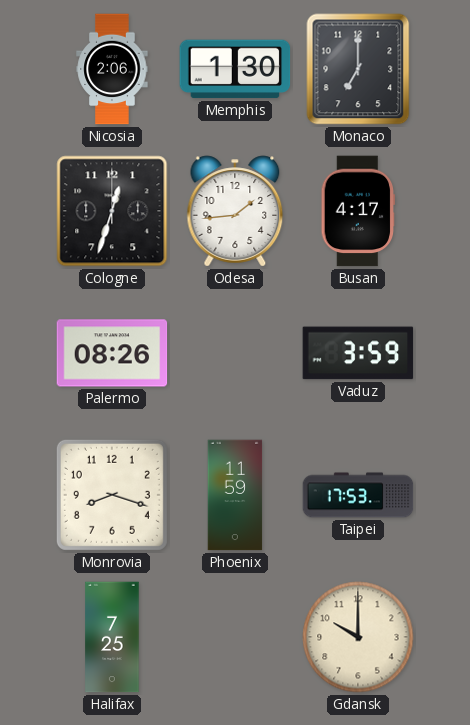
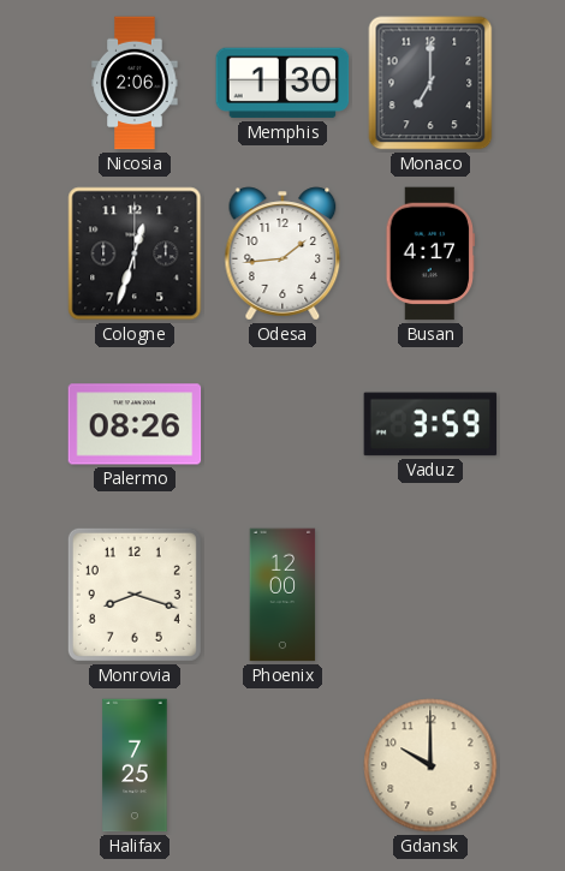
Phoenix: 11:59 -> 12:00 (282, 595)
Taipei: 17:53 -> none (358, 495)
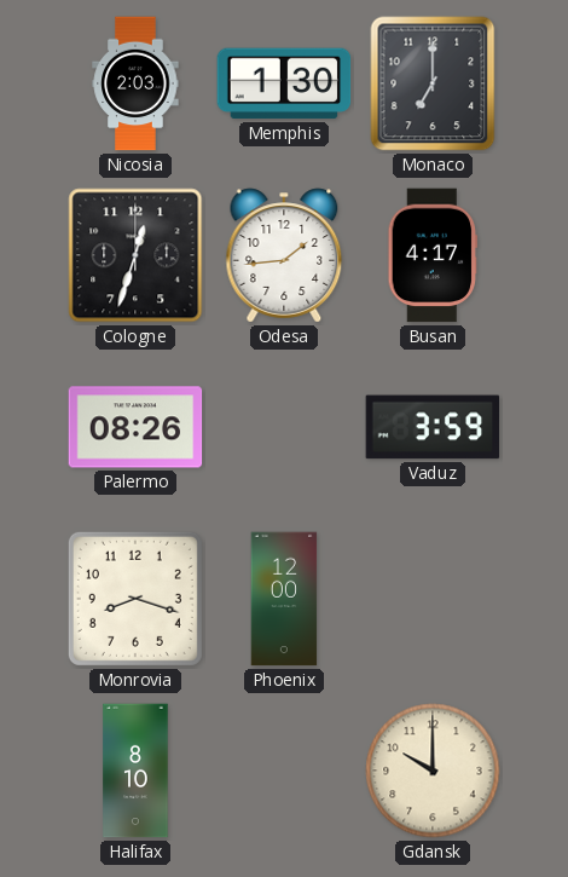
Nicosia: 2:06 -> 2:03 (135, 83)
Halifax: 7:25 -> 8:10 (135, 771)
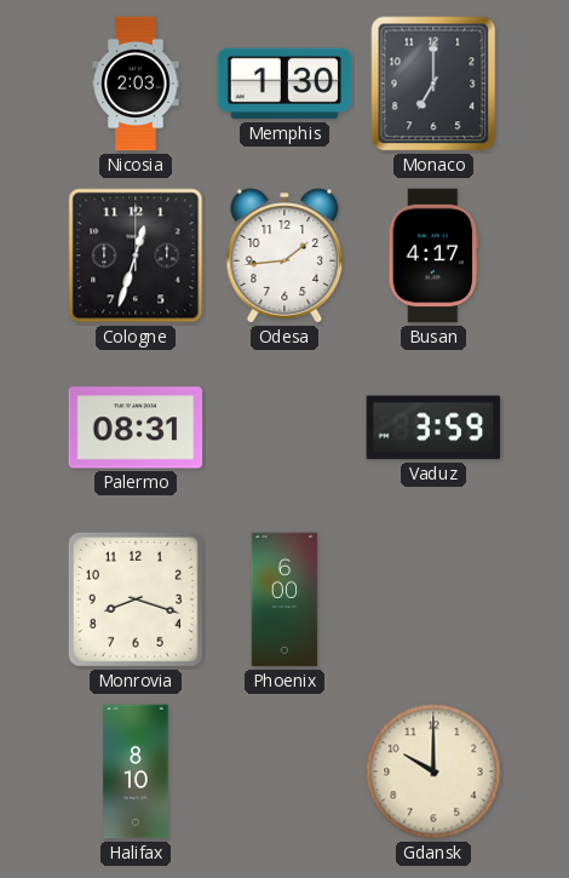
Palermo: 08:26 -> 08:31 (136, 427)
Phoenix: 12:00 -> 6:00 (284, 599)
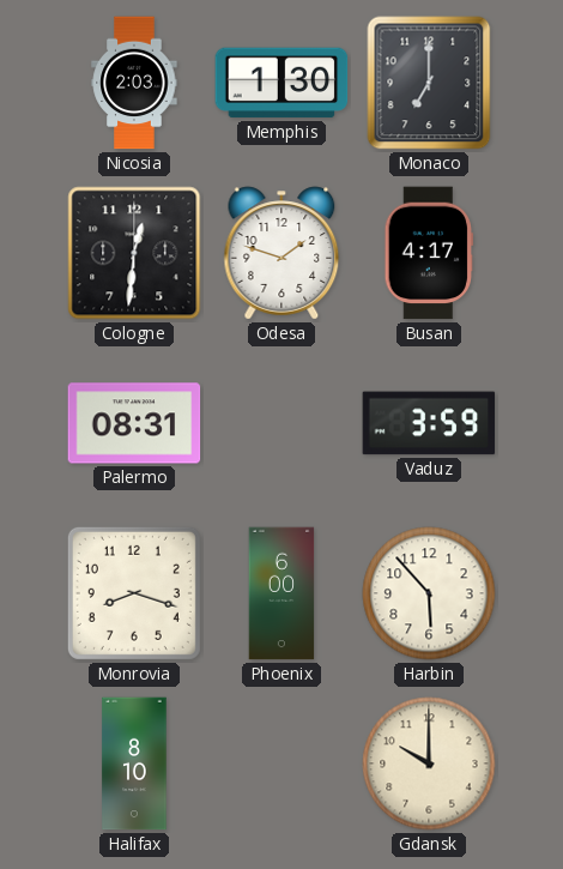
Cologne: 12:33 -> 12:31 (134, 253)
Odesa: 1:44 -> 1:48 (281, 253)
Harbin: none -> 5:53 (429, 593)
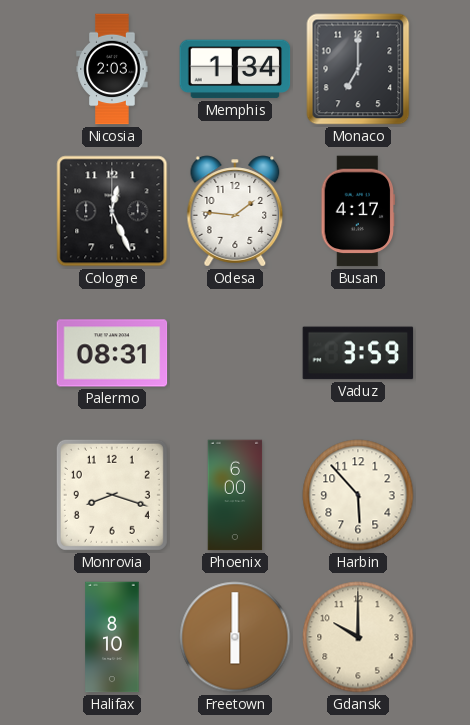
Memphis: 1:30 -> 1:34 (235, 69)
Cologne: 12:31 -> 12:26 (112, 211)
Odesa: 1:48 -> 1:46 (235, 211)
Freetown: none -> 6:00 (235, 637)
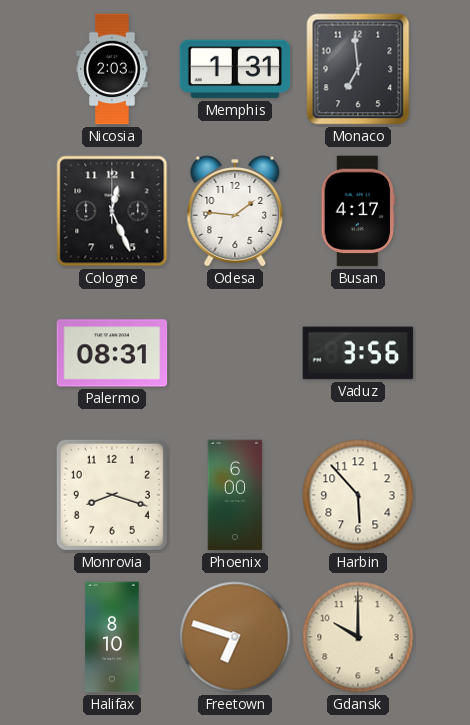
Memphis: 1:34 -> 1:31 (235, 69)
Monaco: 7:00 -> 6:59 (358, 69)
Vaduz: 3:59 -> 3:56 (358, 353)
Freetown: 6:00 -> 6:48 (235, 637)
